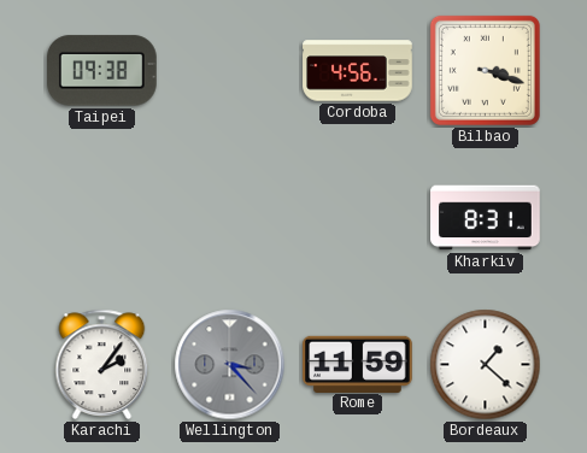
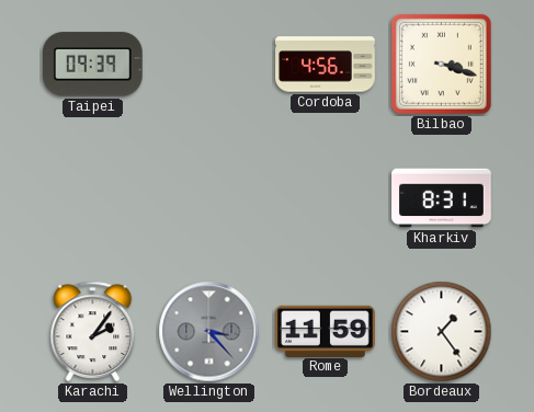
Taipei: 09:38 -> 09:39 (93, 65)
Bordeaux: 1:22 -> 1:24 (442, 332)
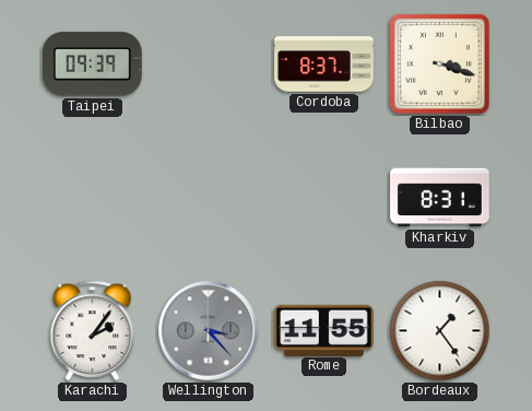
Cordoba: 4:56 -> 8:37 (324, 64)
Rome: 11:59 -> 11:55 (324, 330)
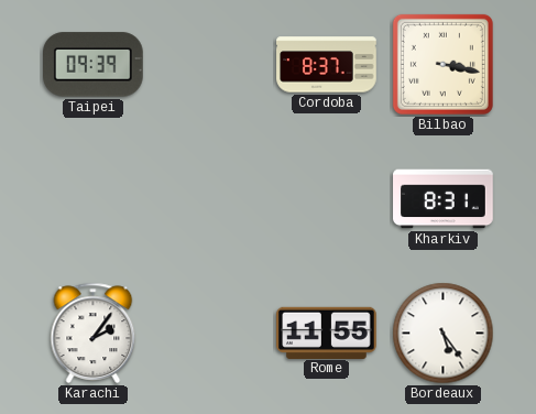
Bilbao: 3:18 -> 3:17 (442, 64)
Wellington: 3:23 -> none (209, 331)
Bordeaux: 1:24 -> 5:24 (444, 334)
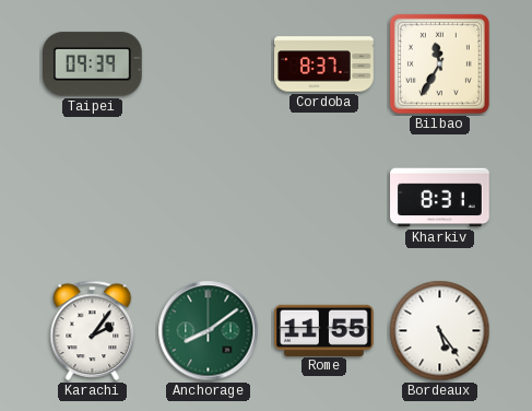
Bilbao: 3:17 -> 11:35 (439, 63)
Anchorage: none -> 8:09 (209, 331)
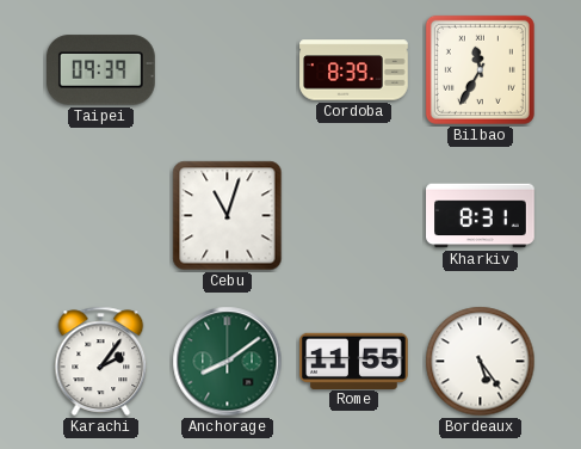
Cordoba: 8:37 -> 8:39 (354, 70)
Cebu: none -> 11:03 (228, 216)
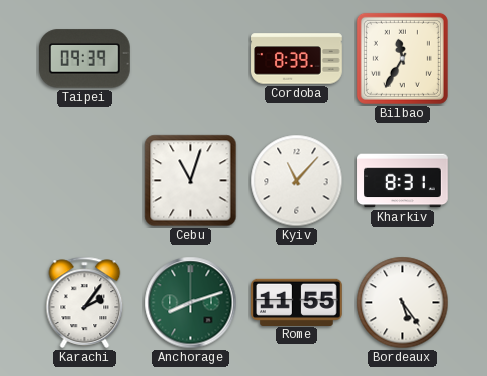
Kyiv: none -> 11:07 (297, 181)
Anchorage: 8:09 -> 8:12 (191, 303)
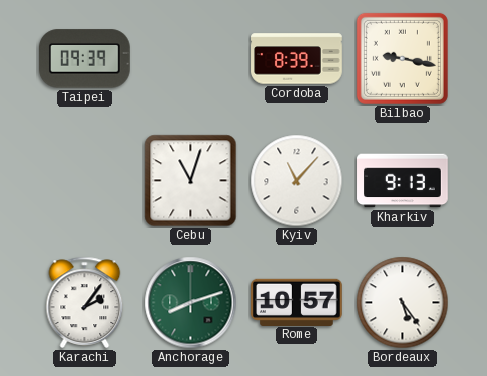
Bilbao: 11:35 -> 9:17 (402, 58)
Kharkiv: 8:31 -> 9:13 (403, 181)
Rome: 11:55 -> 10:57 (297, 302)
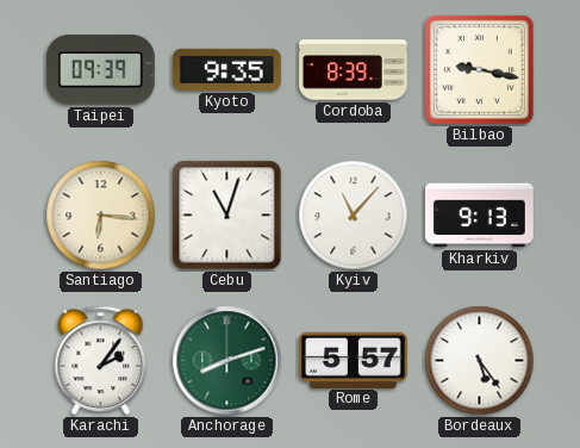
Kyoto: none -> 9:35 (227, 69)
Santiago: none -> 6:16 (101, 216)
Rome: 10:57 -> 5:57 (354, 360)
